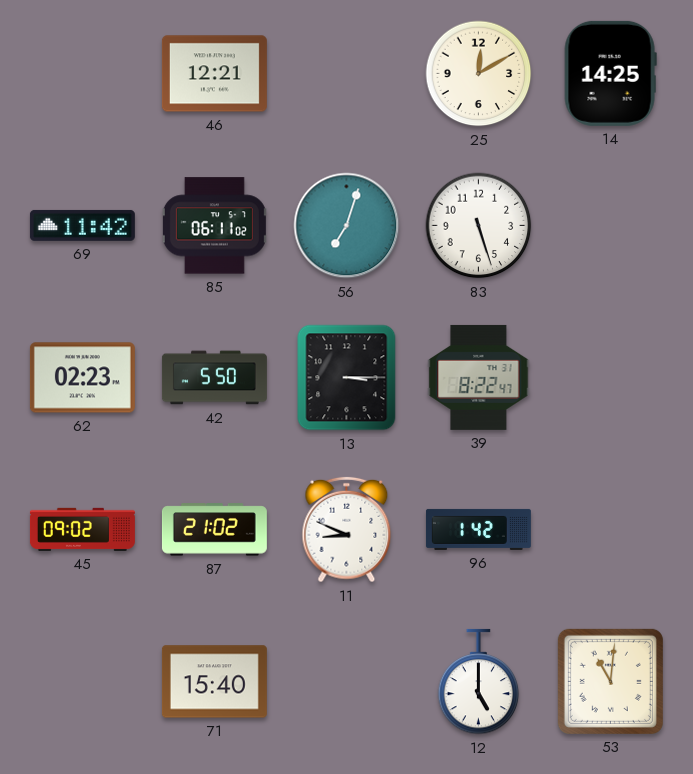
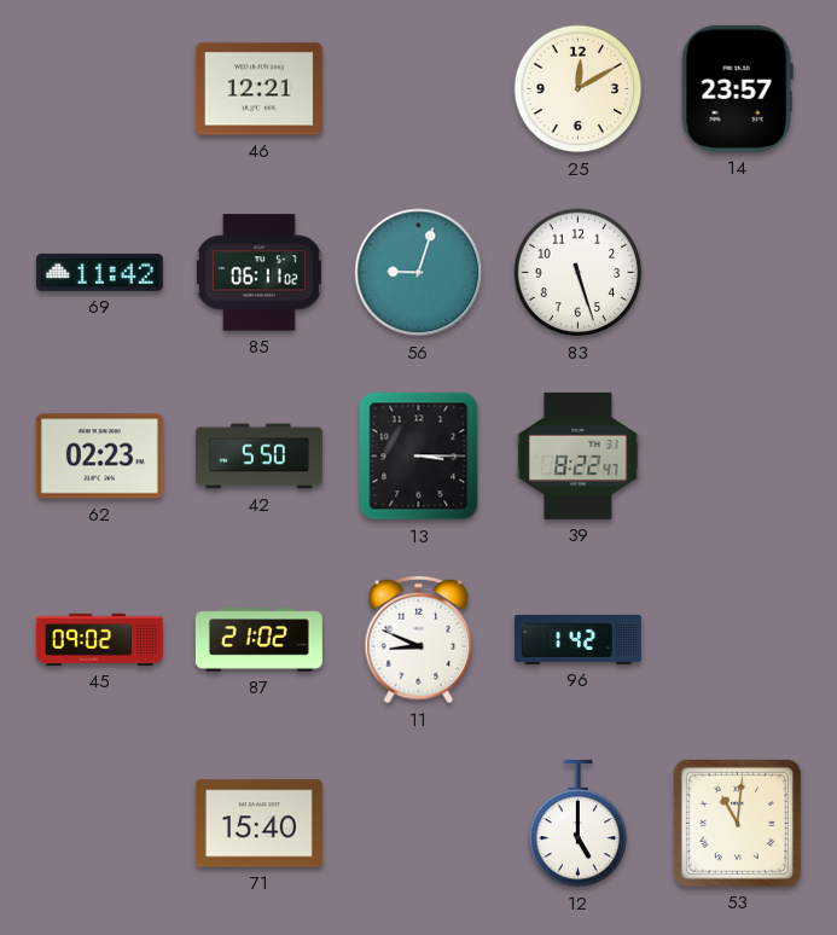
14: 14:25 -> 23:57 (737, 88)
56: 7:03 -> 9:03 (419, 273)
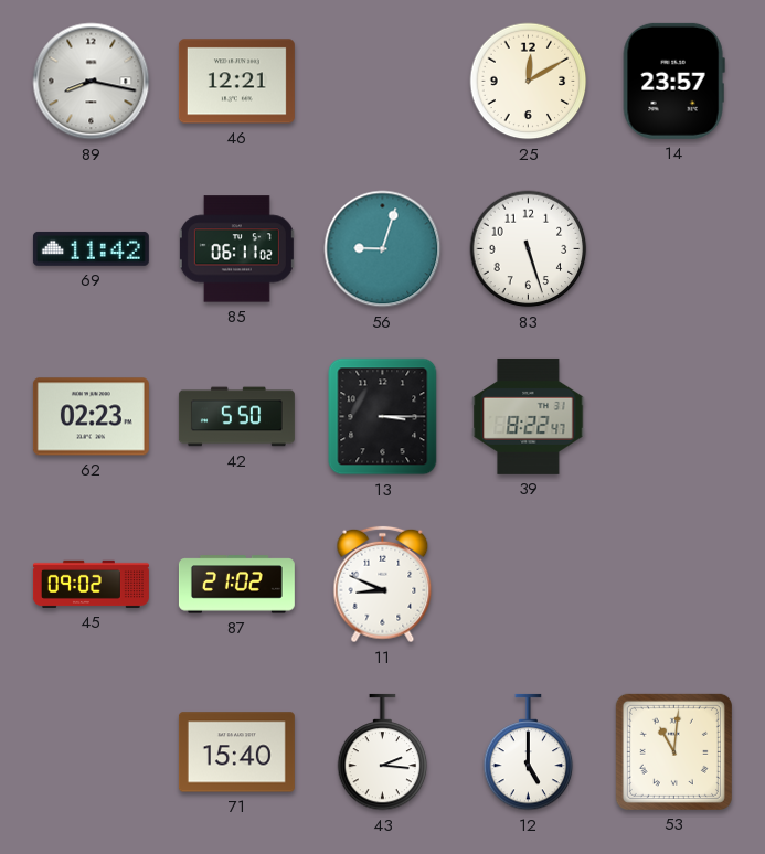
89: none -> 8:17 (92, 82)
96: 1:42 -> none (577, 639)
43: none -> 2:16 (383, 752)
